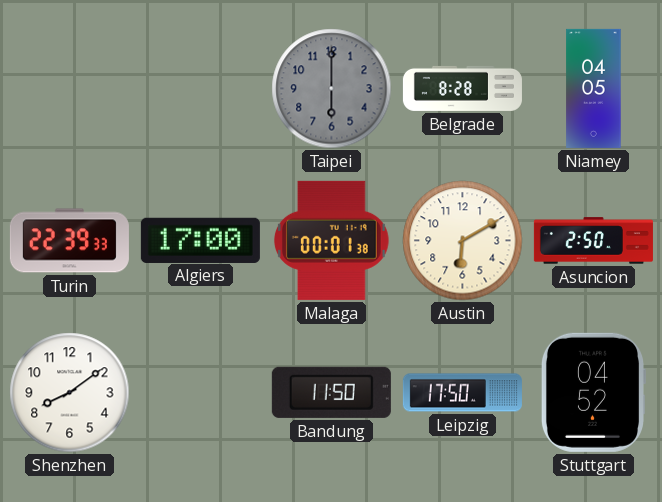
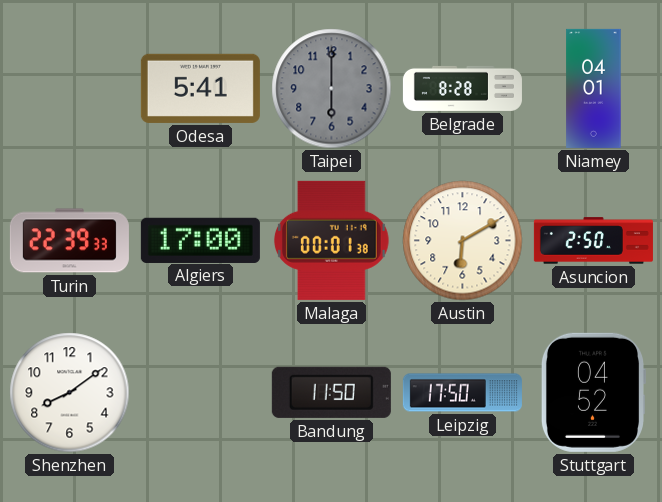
Odesa: none -> 5:41 (200, 88)
Niamey: 04:05 -> 04:01 (594, 88)
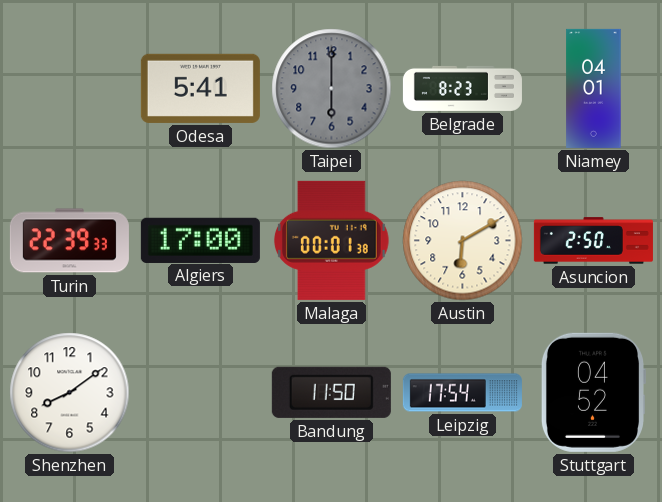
Belgrade: 8:28 -> 8:23 (462, 88)
Leipzig: 17:50 -> 17:54 (462, 393)
